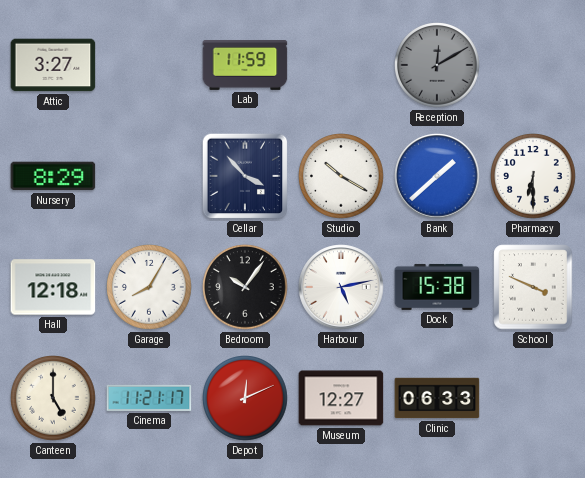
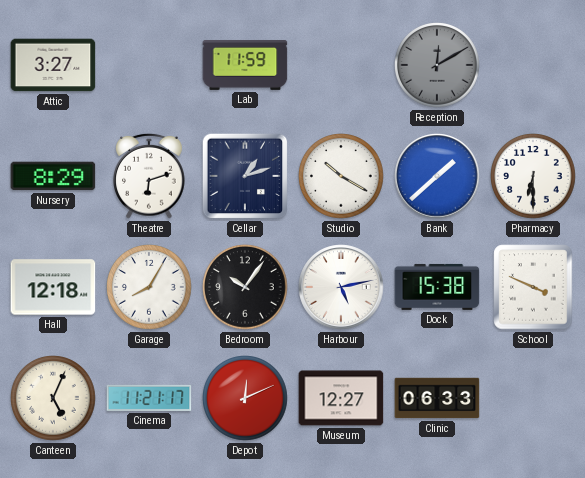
Theatre: none -> 6:12 (150, 176)
Cellar: 3:53 -> 1:12 (245, 176)
Canteen: 5:00 -> 5:04 (53, 398)
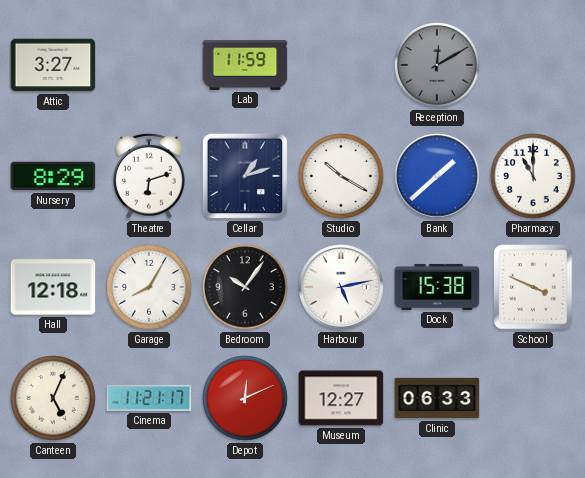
Pharmacy: 6:30 -> 11:00 (533, 176)
